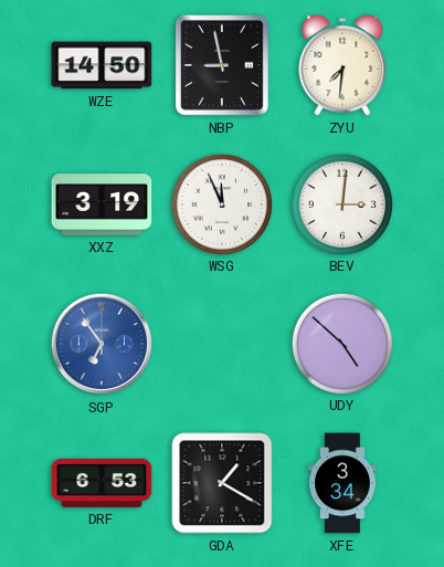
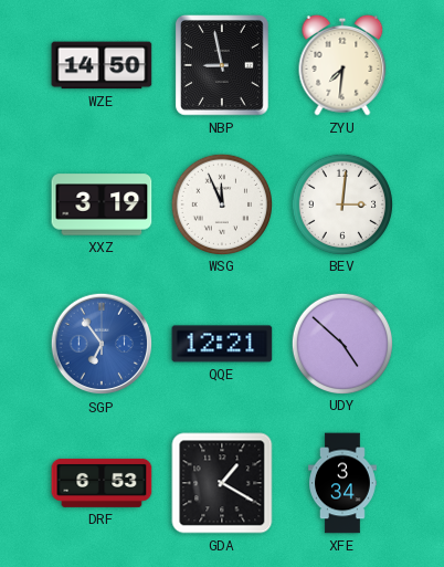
QQE: none -> 12:21 (222, 344)
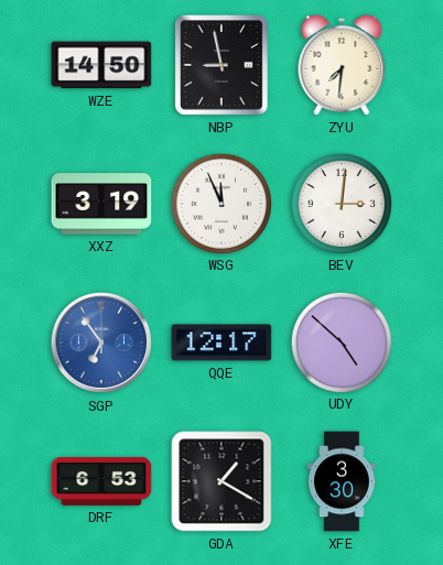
QQE: 12:21 -> 12:17 (221, 343)
XFE: 3:34 -> 3:30 (343, 481)
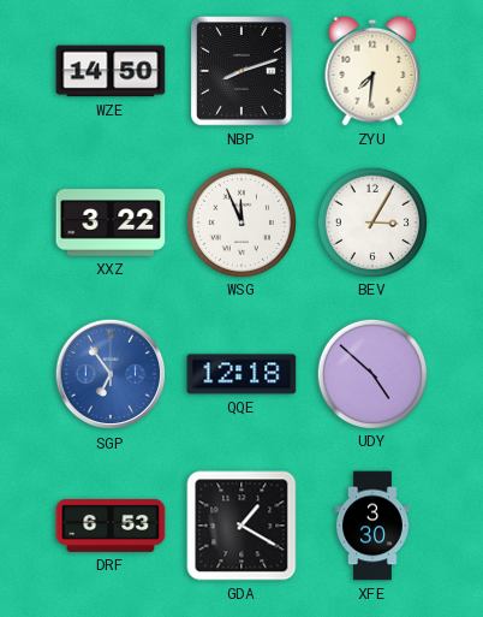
NBP: 8:58 -> 8:12 (243, 71)
XXZ: 3:19 -> 3:22 (111, 223)
BEV: 3:01 -> 3:05 (371, 221)
QQE: 12:17 -> 12:18 (241, 374)
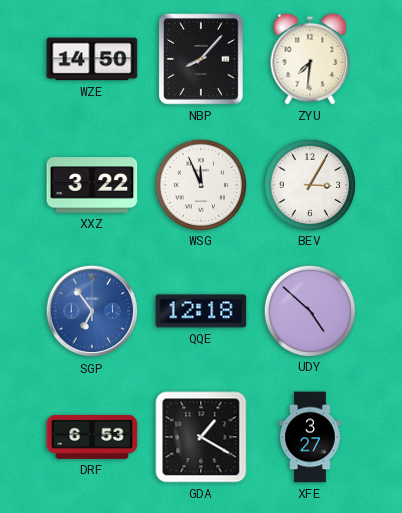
NBP: 8:12 -> 8:07 (202, 59)
XFE: 3:30 -> 3:27 (311, 437)
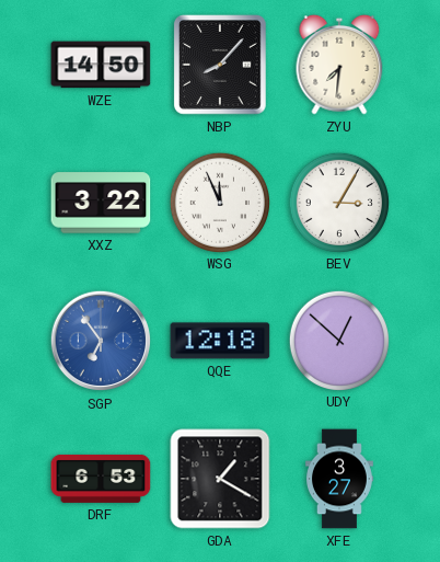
UDY: 4:52 -> 12:52 (338, 340)
